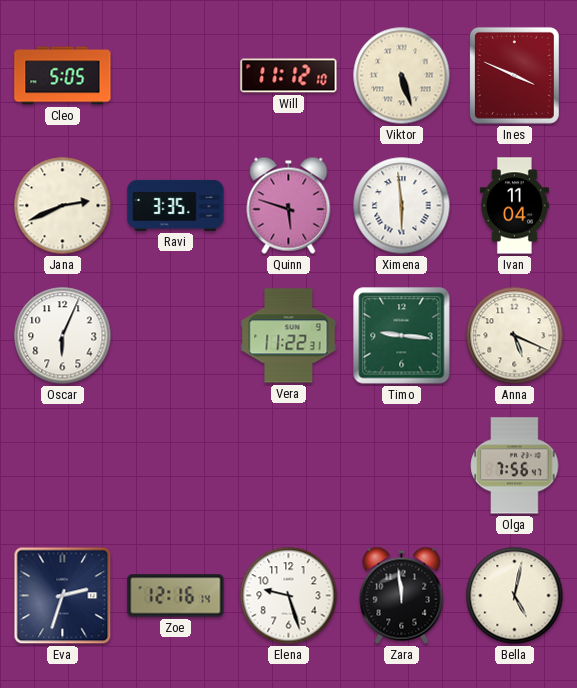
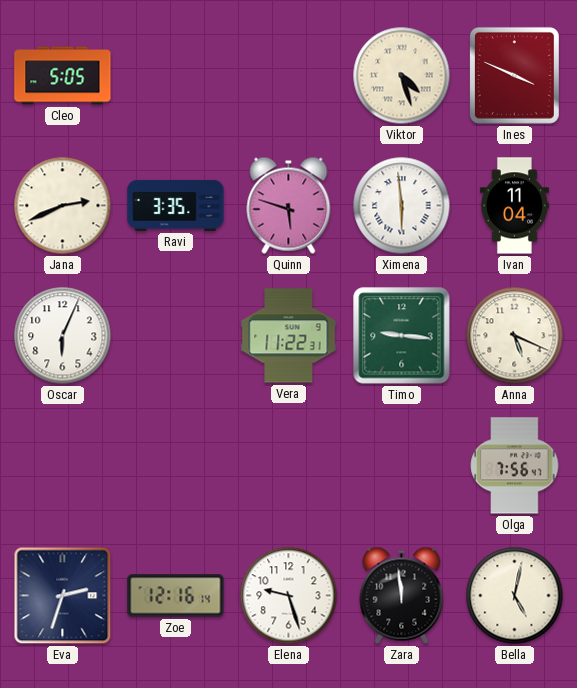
Will: 11:12 -> none (289, 76)
Viktor: 5:27 -> 4:27 (402, 76)
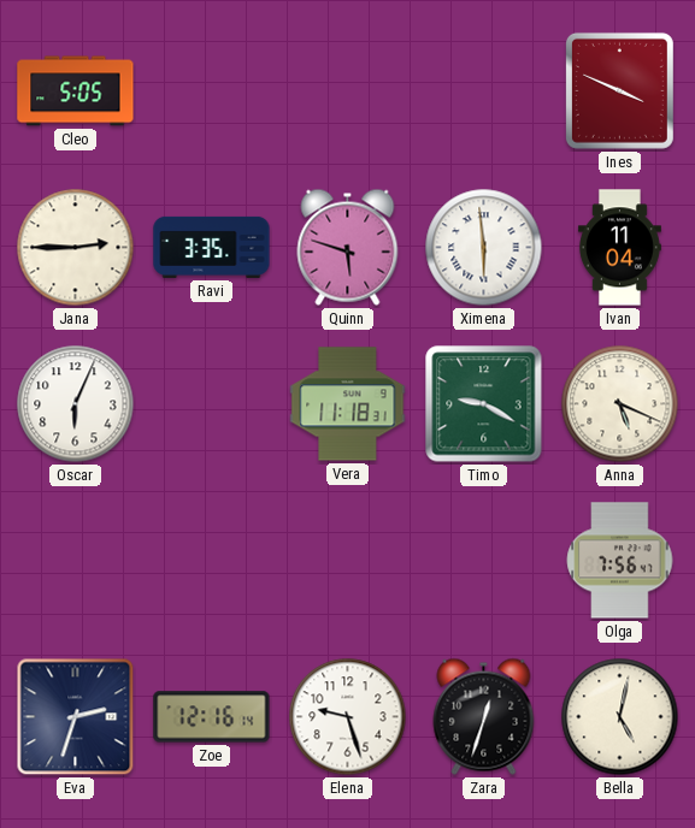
Viktor: 4:27 -> none (402, 76)
Jana: 2:41 -> 2:45 (76, 248)
Vera: 11:22 -> 11:18 (348, 404)
Timo: 9:16 -> 9:20 (484, 404)
Zara: 11:59 -> 12:33 (484, 716)
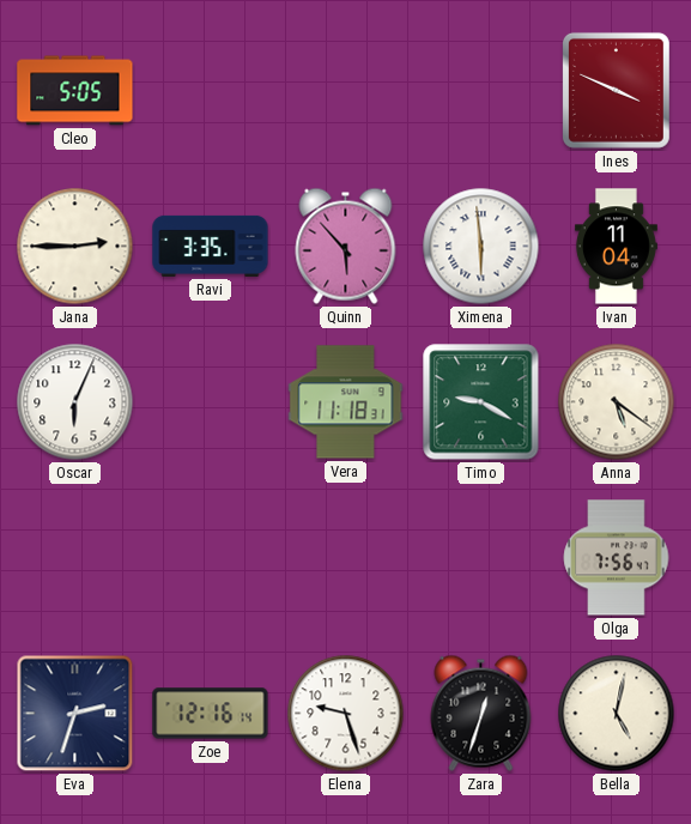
Quinn: 5:48 -> 5:53 (346, 246)
Anna: 5:19 -> 5:21 (617, 402)
